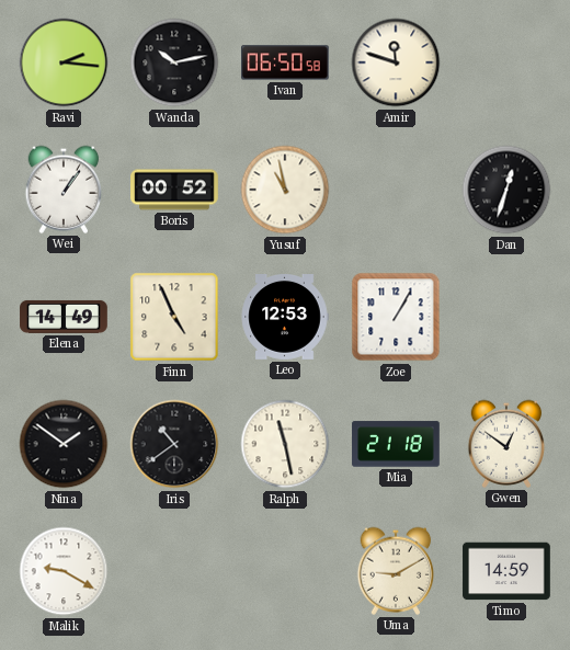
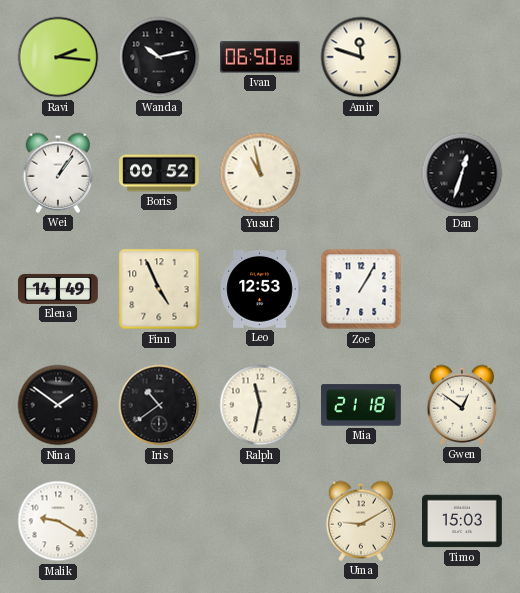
Ralph: 11:28 -> 11:32 (260, 405)
Timo: 14:59 -> 15:03 (462, 521)
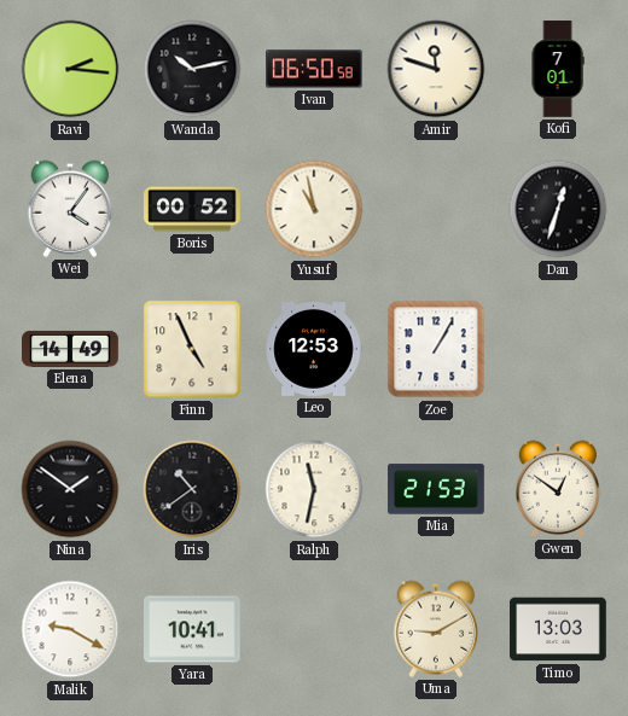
Kofi: none -> 7:01 (558, 69)
Wei: 1:06 -> 4:06 (70, 209)
Mia: 21:18 -> 21:53 (436, 489)
Yara: none -> 10:41 (192, 629)
Timo: 15:03 -> 13:03 (558, 629)
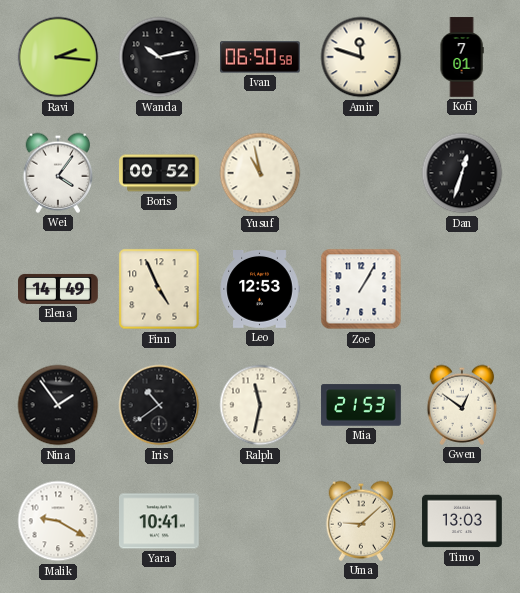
Nina: 1:51 -> 1:54 (58, 405)
Uma: 9:10 -> 9:08 (361, 521)
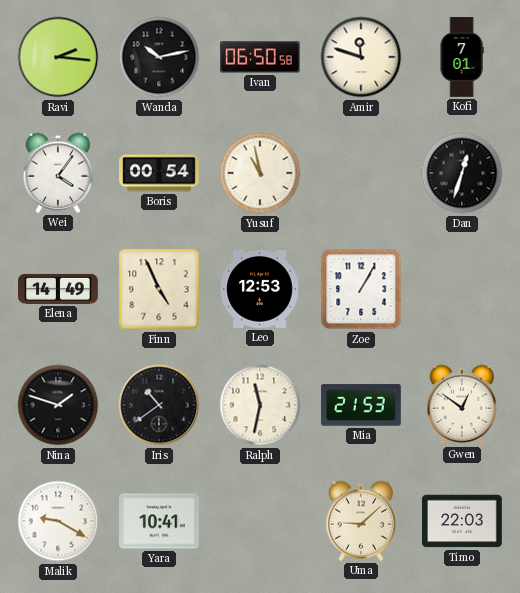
Boris: 00:52 -> 00:54 (159, 173)
Nina: 1:54 -> 1:48 (58, 405)
Timo: 13:03 -> 22:03 (462, 521)
